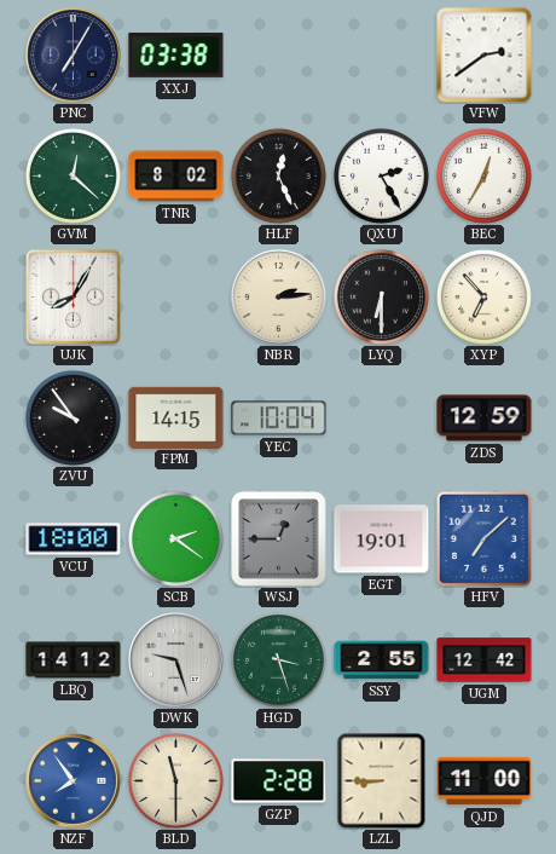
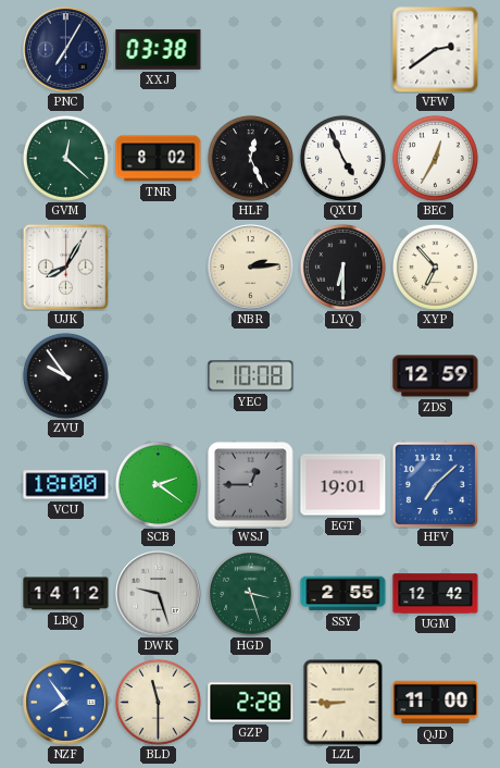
QXU: 2:25 -> 4:56 (342, 158)
FPM: 14:15 -> none (176, 417)
YEC: 10:04 -> 10:08 (251, 376)
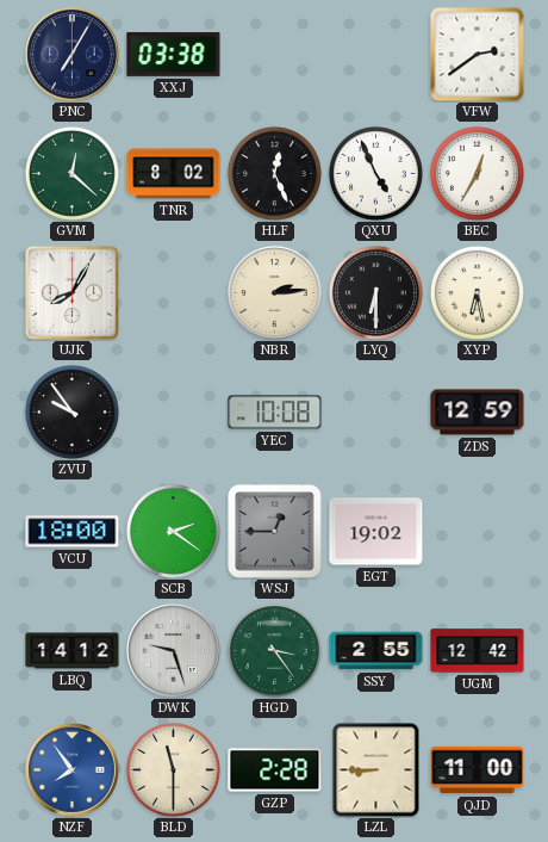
XYP: 6:53 -> 6:28 (477, 292)
EGT: 19:01 -> 19:02 (376, 532)
HFV: 7:08 -> none (435, 484)
HGD: 3:27 -> 3:24 (274, 650)
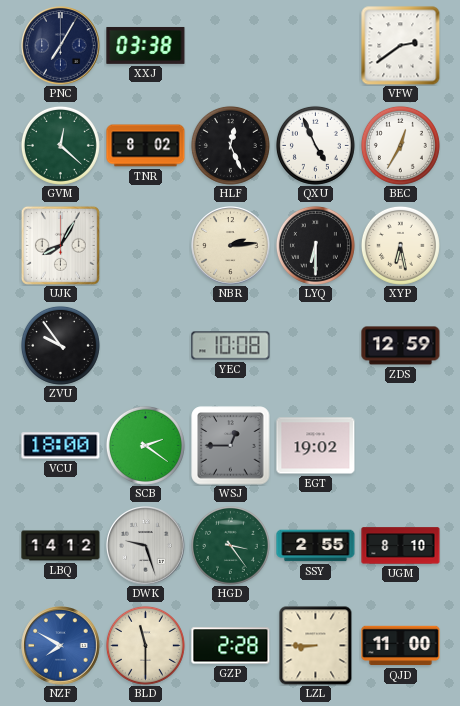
UGM: 12:42 -> 8:10 (401, 546)
NZF: 7:54 -> 7:50 (61, 646)
